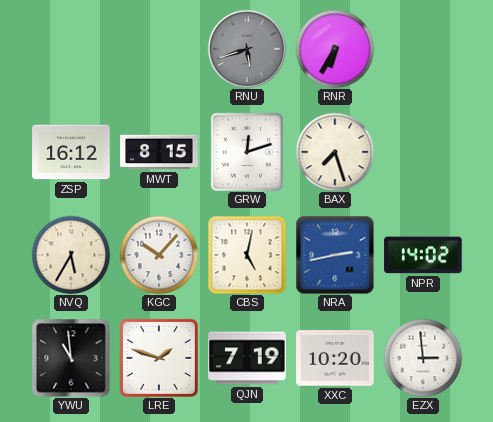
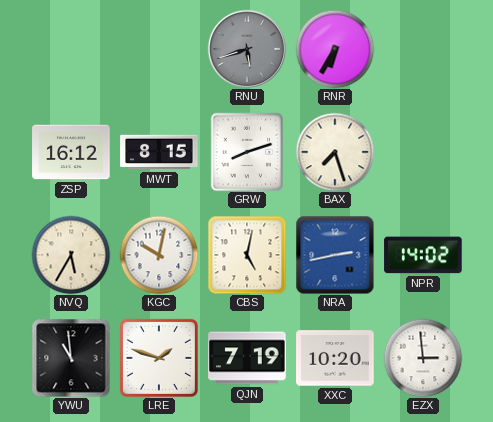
GRW: 12:12 -> 8:12 (247, 152)
KGC: 10:07 -> 10:02 (159, 255)
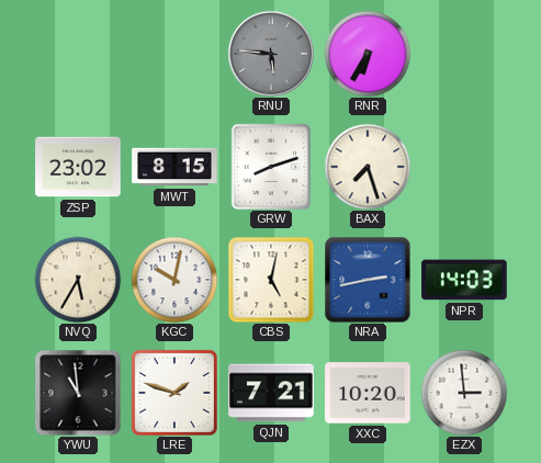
RNU: 5:42 -> 5:46 (271, 54)
ZSP: 16:12 -> 23:02 (78, 167)
NPR: 14:02 -> 14:03 (464, 280)
QJN: 7:19 -> 7:21 (271, 393)
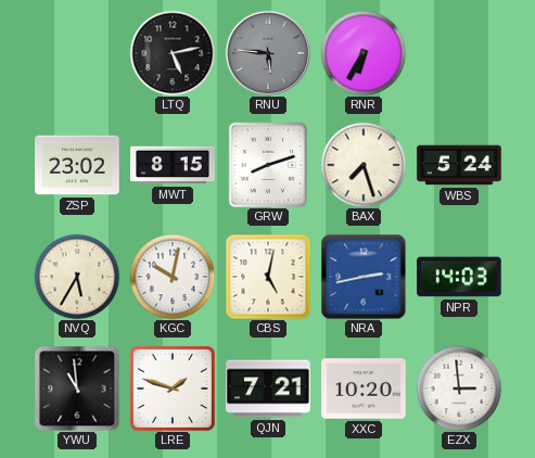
LTQ: none -> 5:13 (173, 53)
WBS: none -> 5:24 (459, 165)
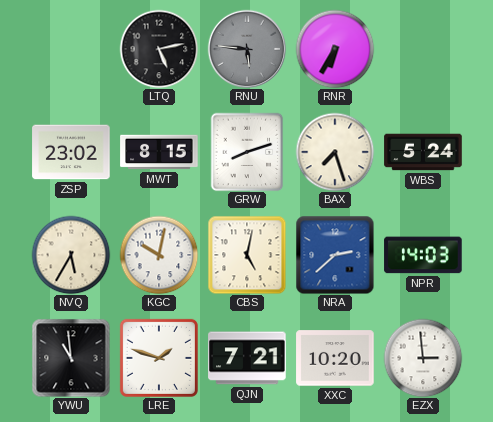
NRA: 2:43 -> 2:38 (335, 255)
